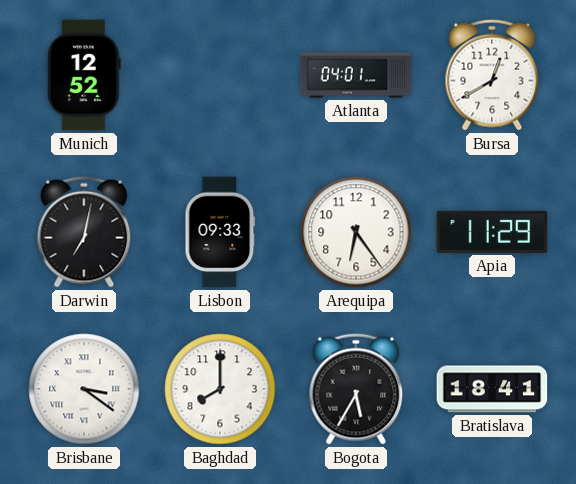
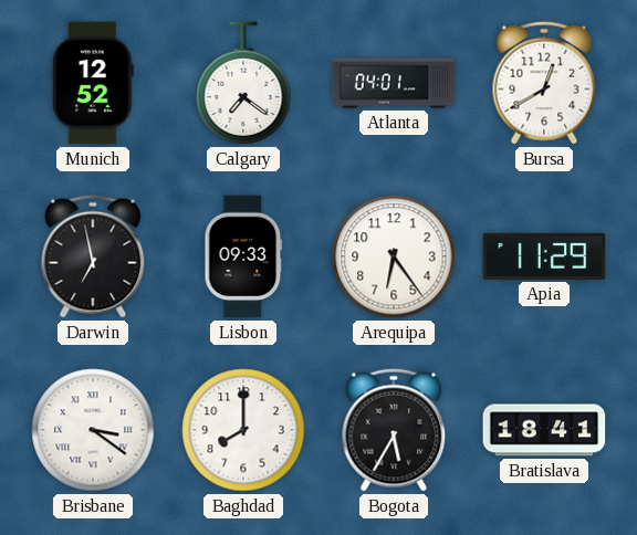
Calgary: none -> 7:21 (243, 83)
Darwin: 7:02 -> 6:58 (93, 256)
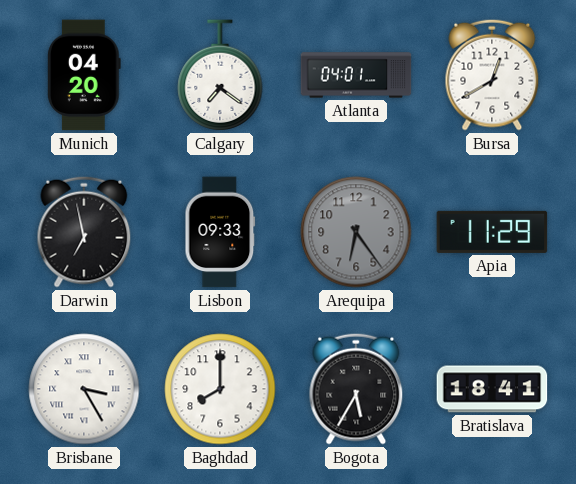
Munich: 12:52 -> 04:20 (84, 75)
Arequipa dial: white -> grey (356, 232)
Brisbane: 3:21 -> 3:25 (84, 389)
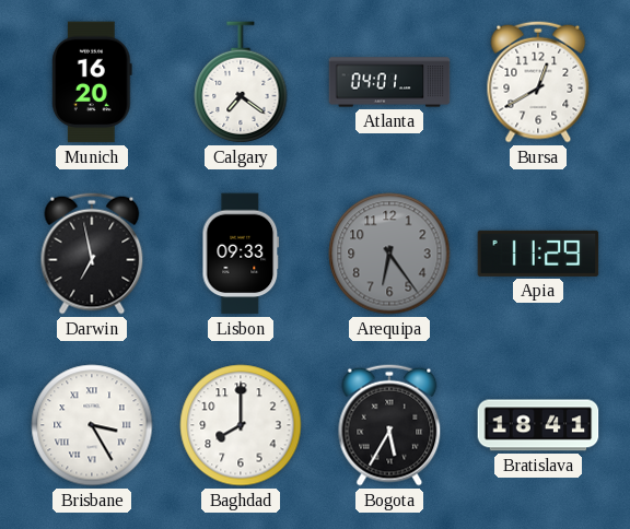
Munich: 04:20 -> 16:20 (92, 82)
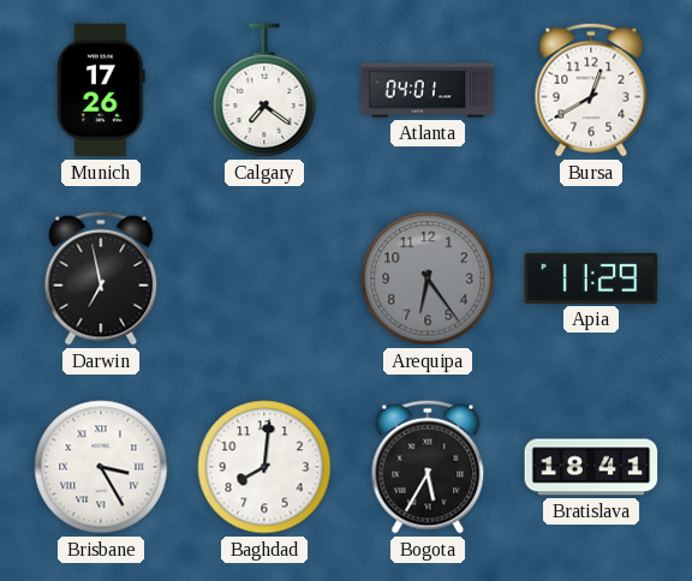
Munich: 16:20 -> 17:26 (101, 90)
Lisbon: 09:33 -> none (241, 254)
Baghdad: 8:00 -> 8:01 (264, 467)
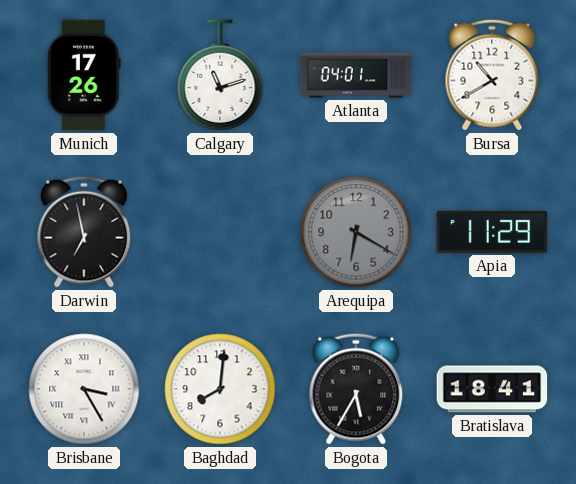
Calgary: 7:21 -> 11:12 (220, 75)
Bursa: 12:40 -> 10:40 (492, 75)
Arequipa: 6:24 -> 6:20 (356, 232)
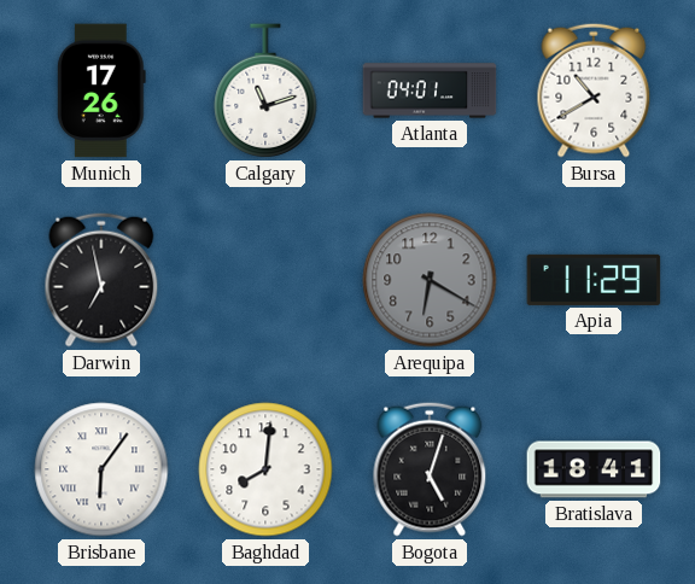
Brisbane: 3:25 -> 6:06 (101, 469)
Bogota: 5:35 -> 5:03 (430, 469)
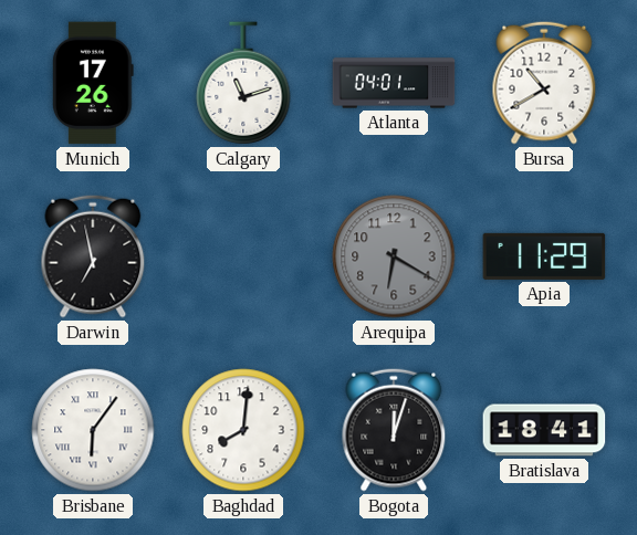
Bogota: 5:03 -> 12:03 (394, 430)
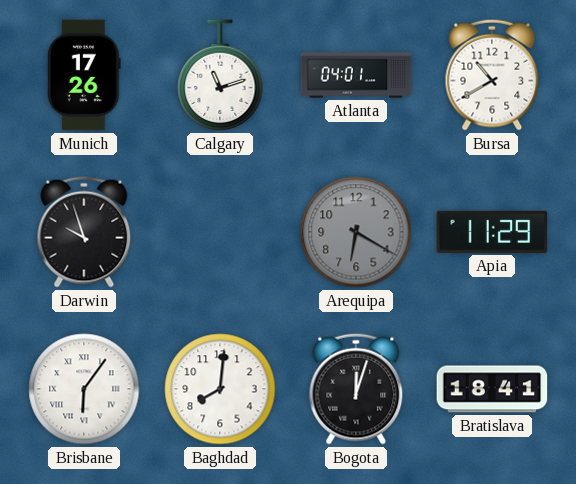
Darwin: 6:58 -> 9:57 (84, 232)
